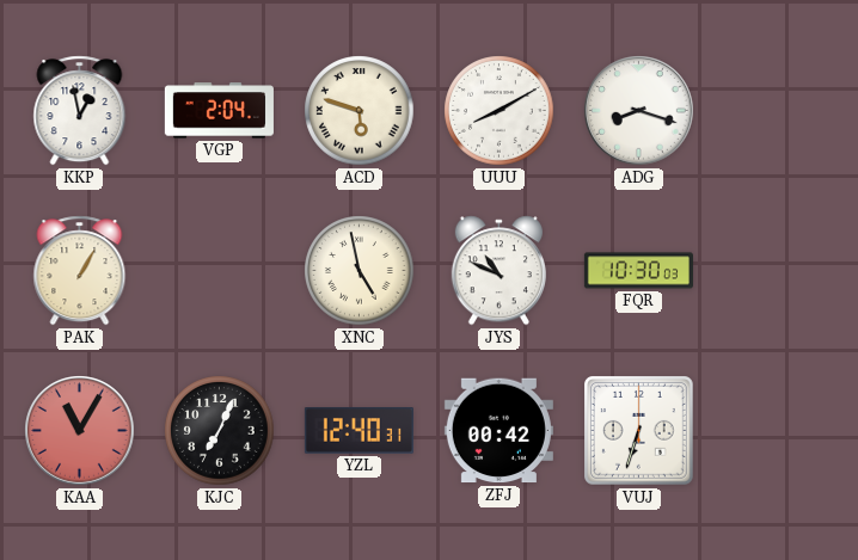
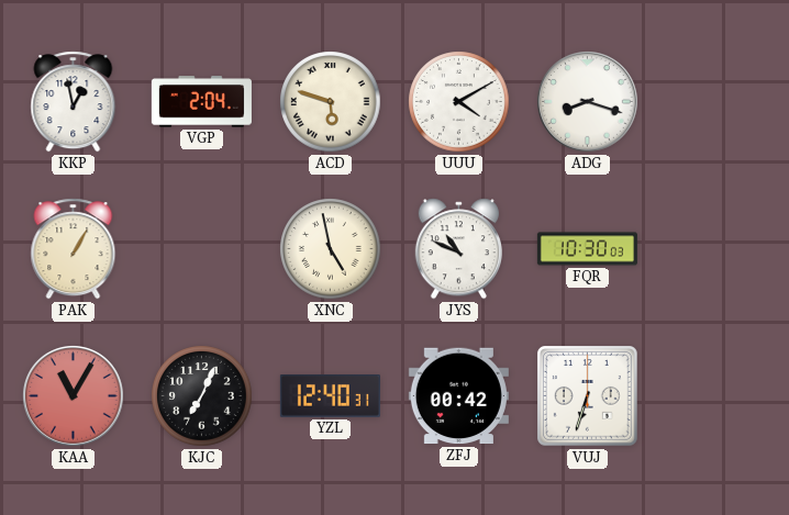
UUU: 8:10 -> 4:10 (459, 102)
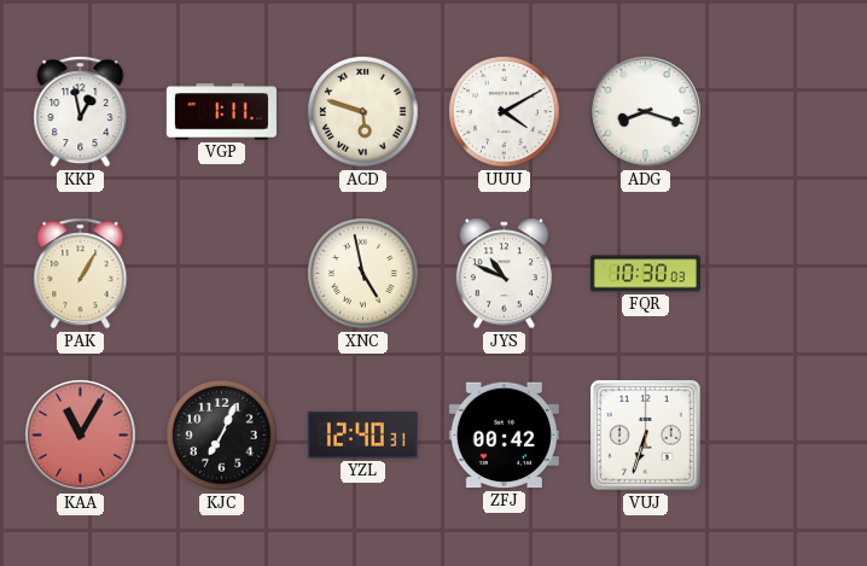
VGP: 2:04 -> 1:11 (221, 112)
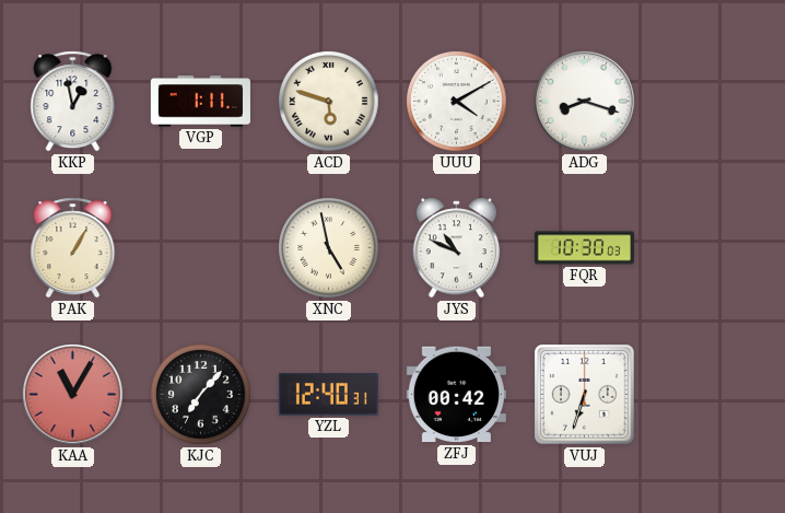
KJC: 7:04 -> 7:07 (201, 395)
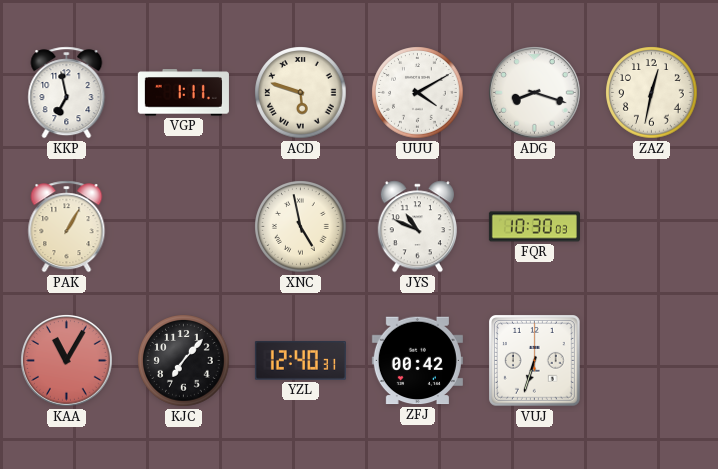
KKP: 12:58 -> 6:58 (67, 93)
ZAZ: none -> 12:32 (652, 93)
